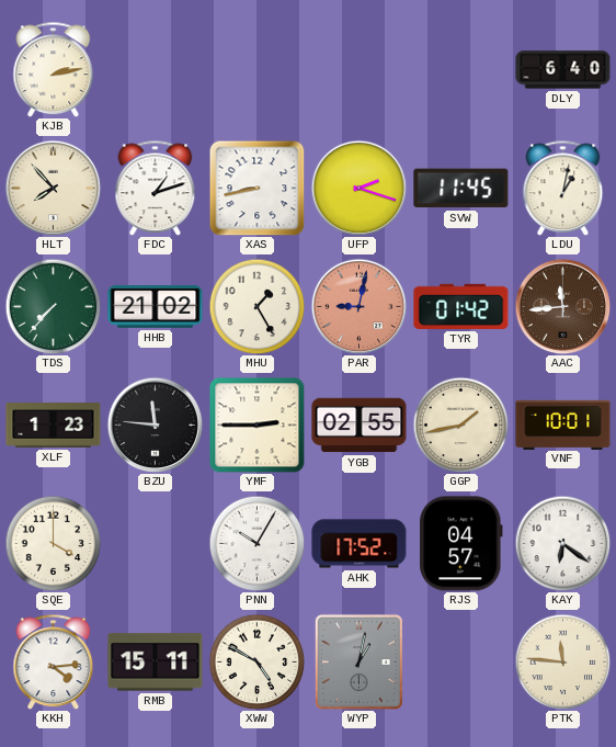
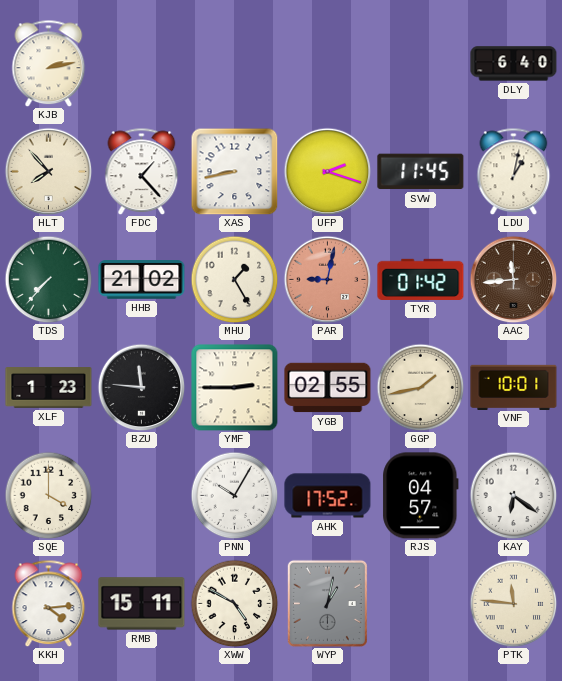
FDC: 1:12 -> 1:23 (142, 171)
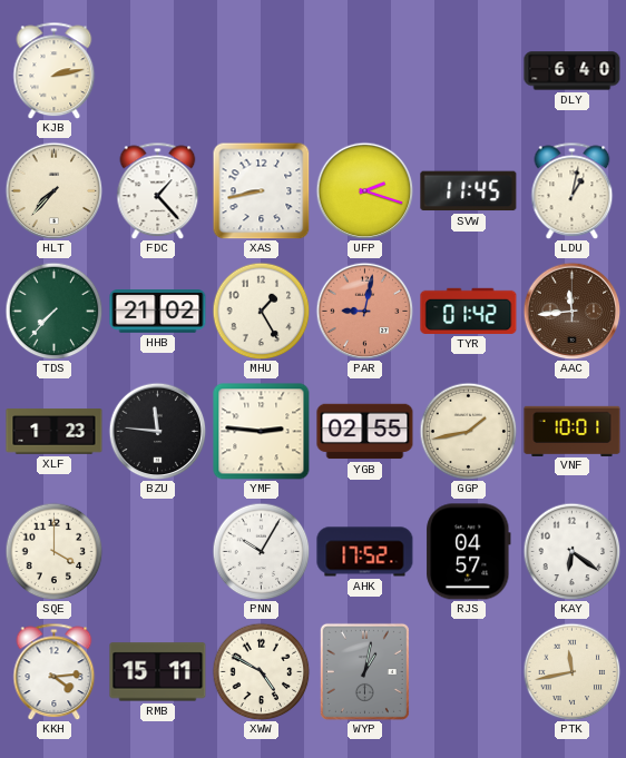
HLT: 7:53 -> 7:37 (53, 190)
YMF: 2:45 -> 2:46 (262, 432)
PTK: 11:46 -> 11:43 (571, 671)
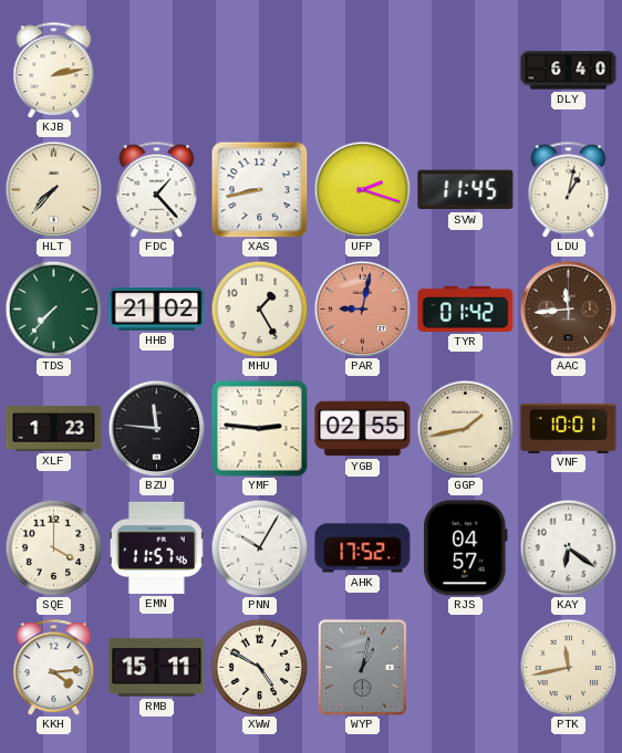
EMN: none -> 11:57 (156, 547)
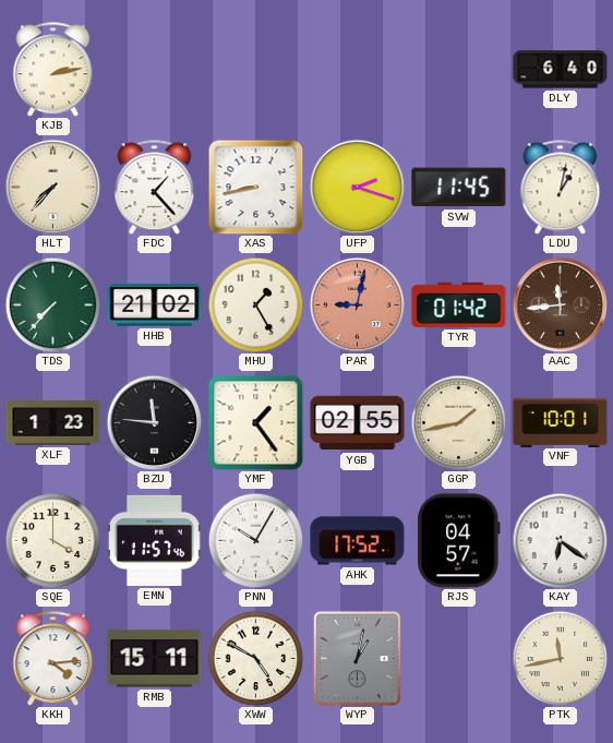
YMF: 2:46 -> 1:24 (256, 423)
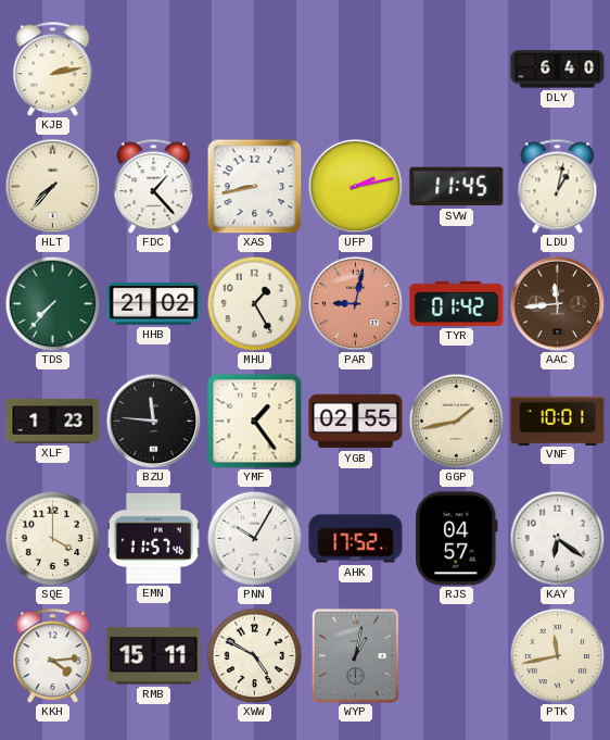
UFP: 2:18 -> 2:13 (355, 186)
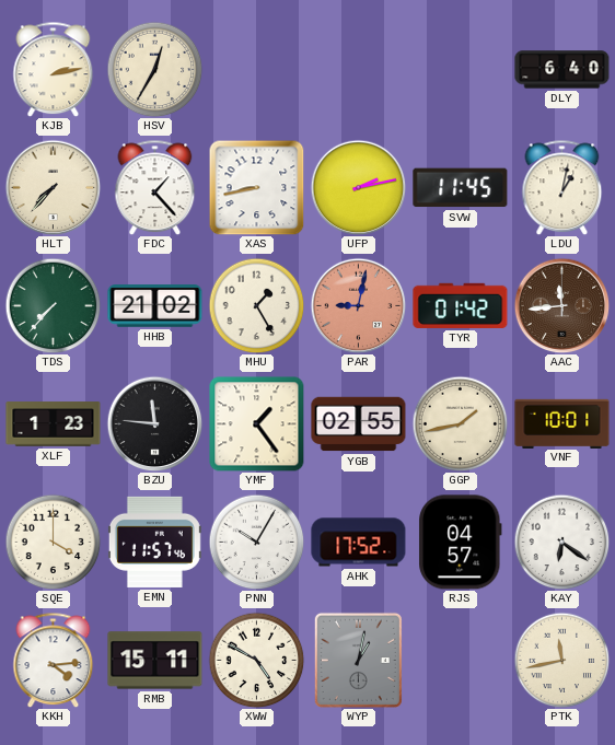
HSV: none -> 12:35 (154, 69)
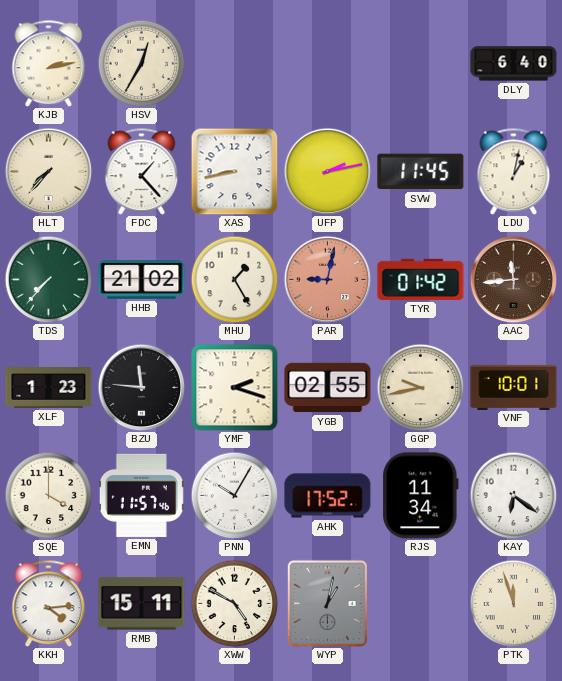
YMF: 1:24 -> 2:18 (235, 388)
GGP: 1:43 -> 9:43 (420, 387)
RJS: 04:57 -> 11:34 (421, 496)
PTK: 11:43 -> 11:57 (513, 603)
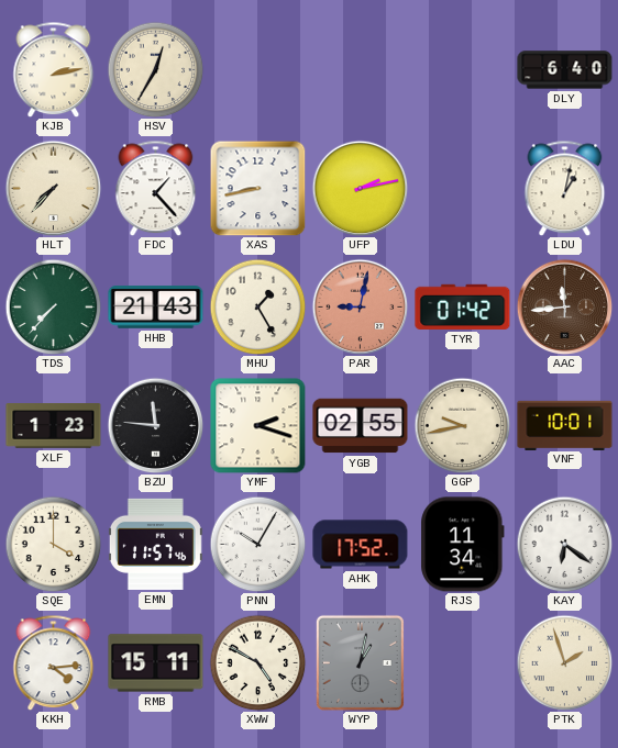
SVW: 11:45 -> none (421, 172)
HHB: 21:02 -> 21:43 (156, 308)
PTK: 11:57 -> 1:57 (564, 662)
